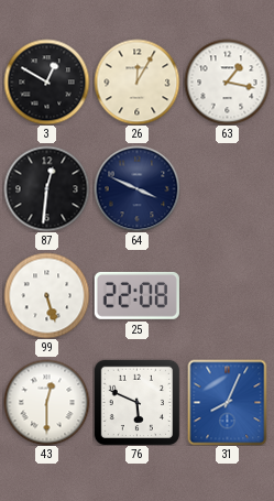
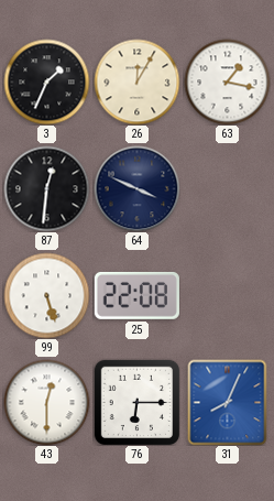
3: 12:50 -> 1:34 (46, 81)
76: 5:49 -> 6:15 (136, 402)
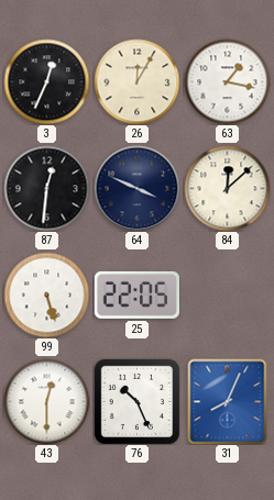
3: 1:34 -> 12:34 (46, 81)
84: none -> 12:08 (227, 188)
25: 22:08 -> 22:05 (136, 295)
76: 6:15 -> 10:26 (136, 401)
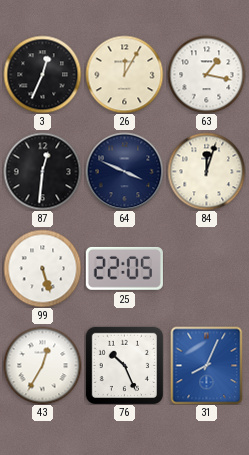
84: 12:08 -> 12:03 (206, 171)
43: 12:30 -> 12:35 (42, 365)
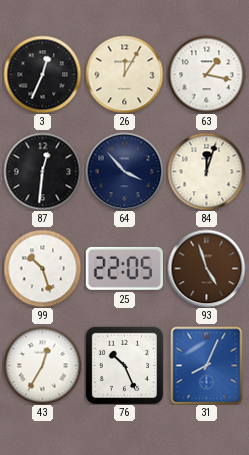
64: 3:49 -> 3:53 (124, 171)
99: 5:27 -> 10:27 (42, 268)
93: none -> 4:57 (206, 268)
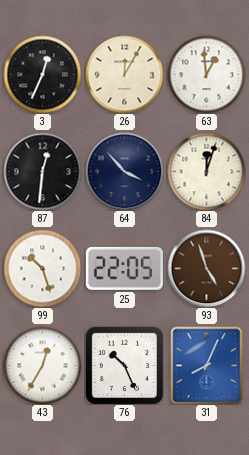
63: 1:17 -> 12:59 (206, 74)
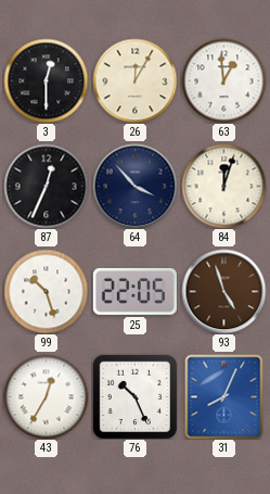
3: 12:34 -> 12:30 (46, 80)
87: 12:31 -> 12:34 (46, 186)
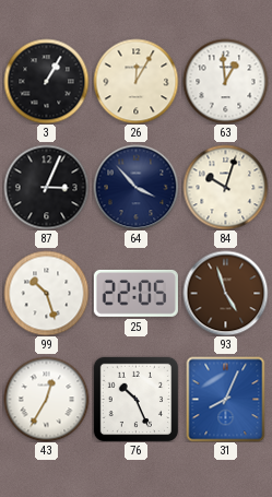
3: 12:30 -> 1:05 (46, 81)
87: 12:34 -> 3:04 (46, 187)
84: 12:03 -> 10:03 (225, 187)
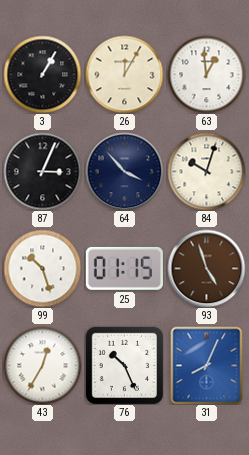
25: 22:05 -> 01:15 (124, 268)
